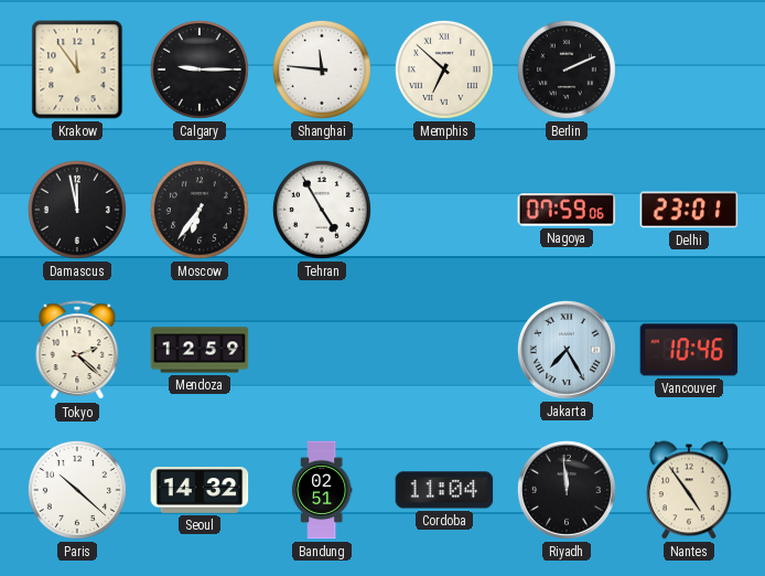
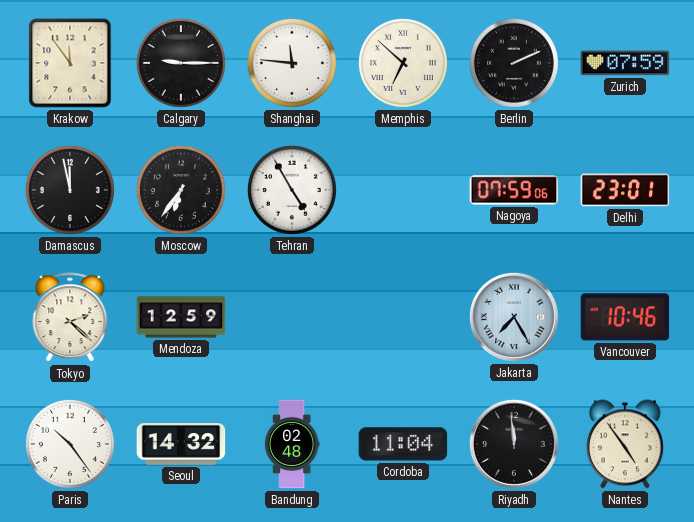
Zurich: none -> 07:59 (625, 63)
Paris: 10:22 -> 10:24 (70, 444)
Bandung: 02:51 -> 02:48 (292, 444)
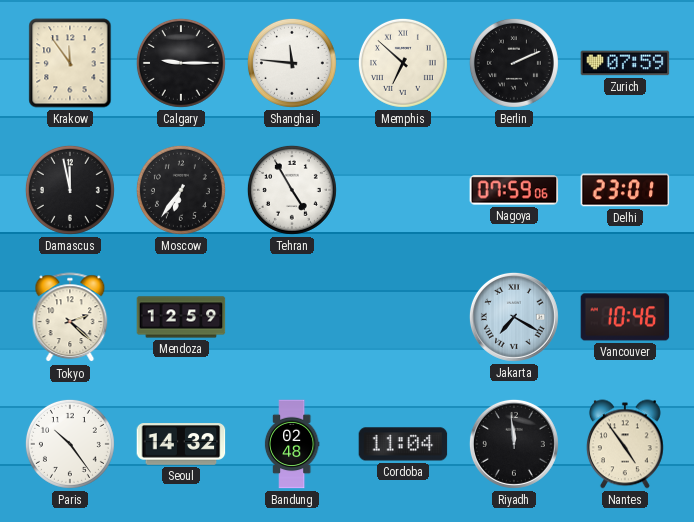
Jakarta: 7:25 -> 7:20 (514, 317)
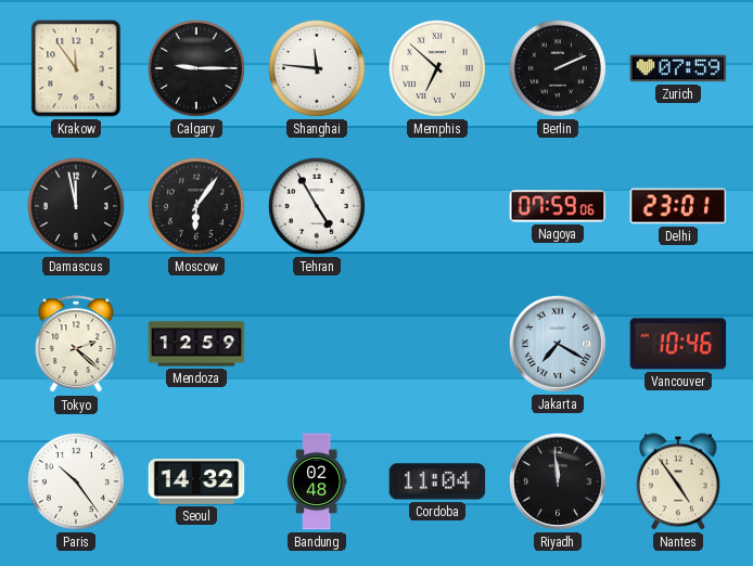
Moscow: 6:36 -> 6:06 (196, 206)
